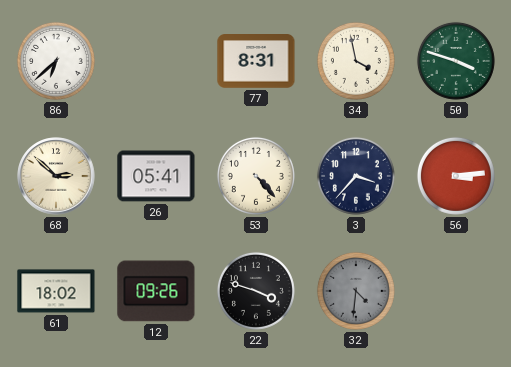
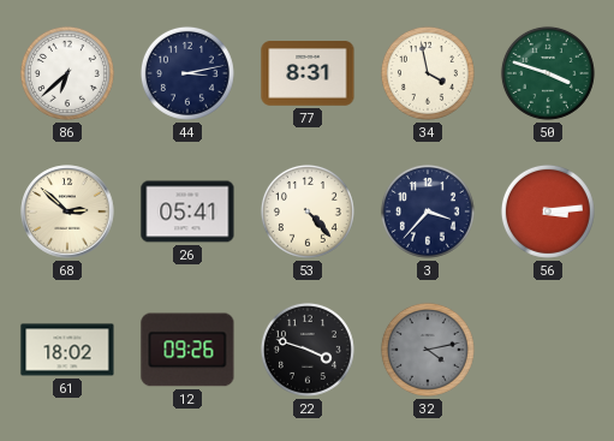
44: none -> 3:13 (187, 73)
32: 4:31 -> 4:13 (428, 350)
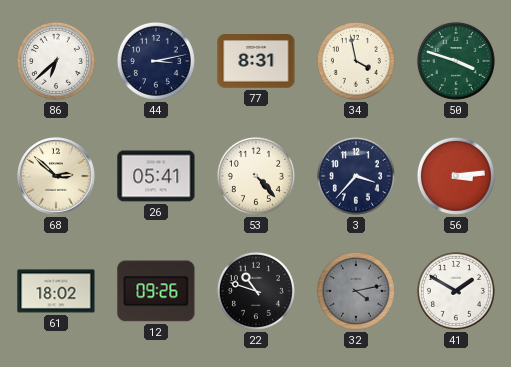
22: 3:48 -> 10:48 (256, 291)
41: none -> 1:50 (456, 291)
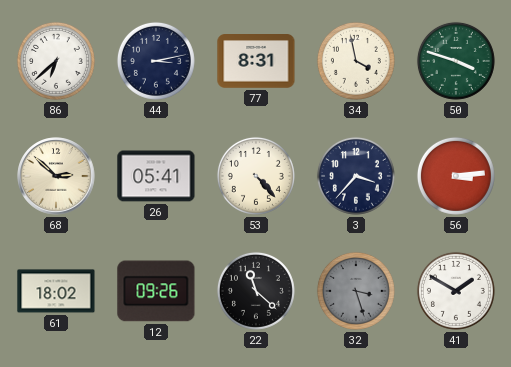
22: 10:48 -> 11:22 (256, 291)
32: 4:13 -> 3:27 (356, 291)
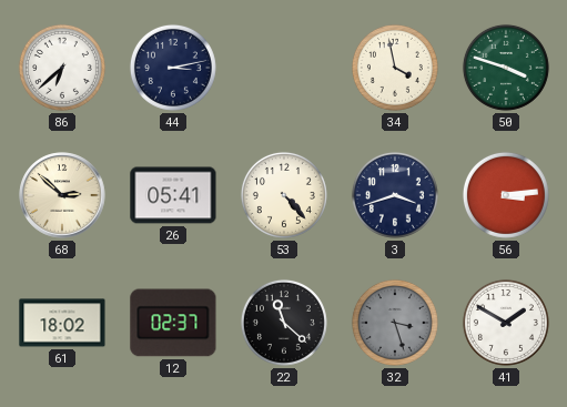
77: 8:31 -> none (256, 61)
3: 3:37 -> 3:42 (395, 195)
12: 09:26 -> 02:37 (173, 323)
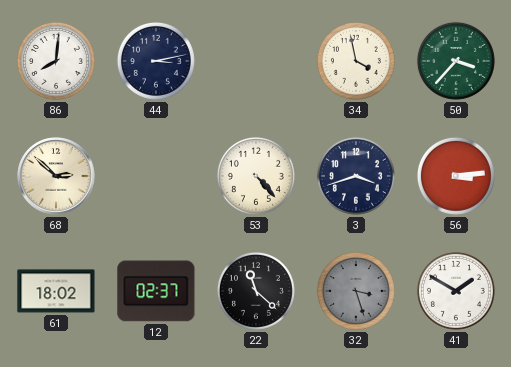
86: 6:38 -> 8:01 (56, 61)
50: 3:48 -> 3:37 (456, 61)
26: 05:41 -> none (173, 195)
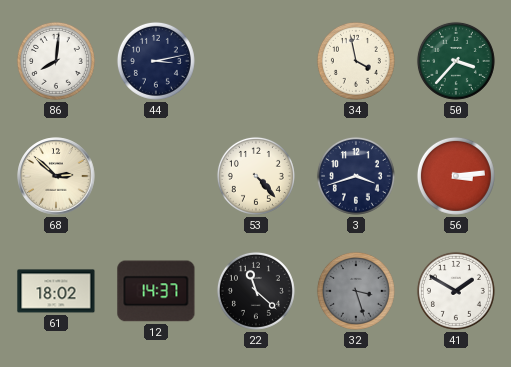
12: 02:37 -> 14:37 (156, 291)
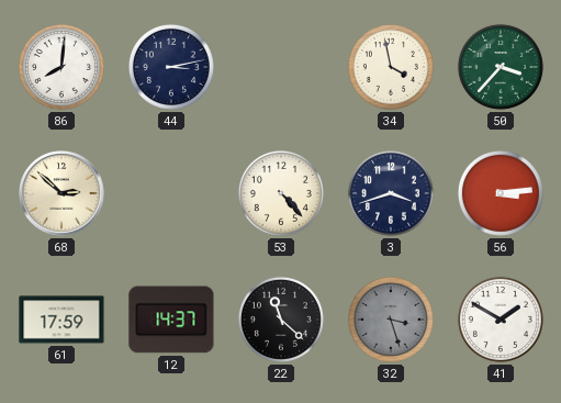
61: 18:02 -> 17:59 (61, 320)
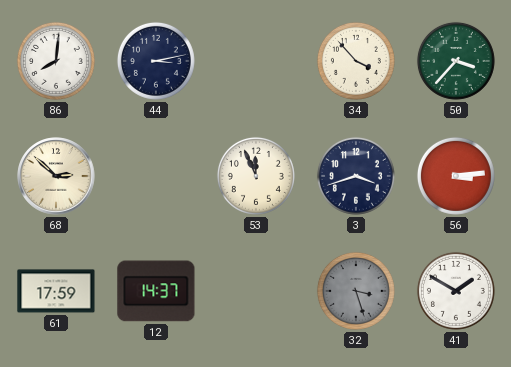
34: 3:58 -> 3:53 (356, 61)
53: 4:23 -> 11:56 (256, 176)
22: 11:22 -> none (281, 320)
